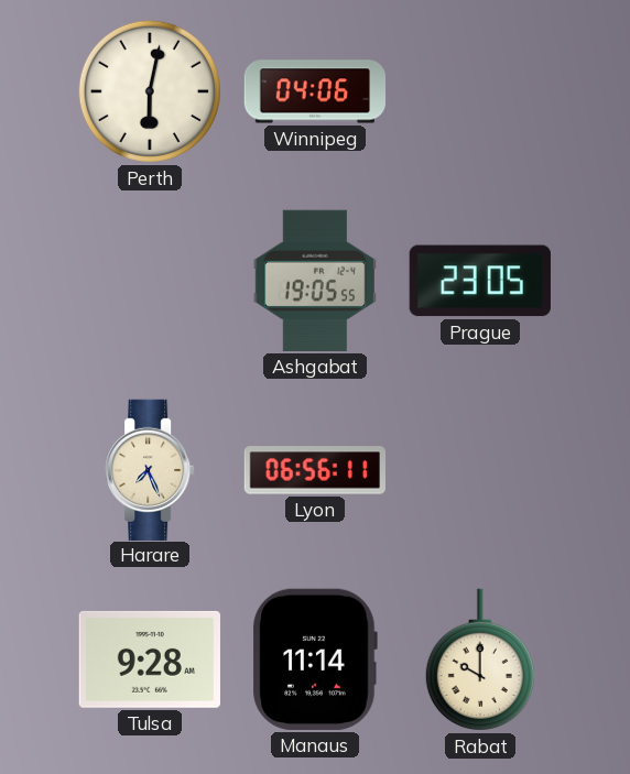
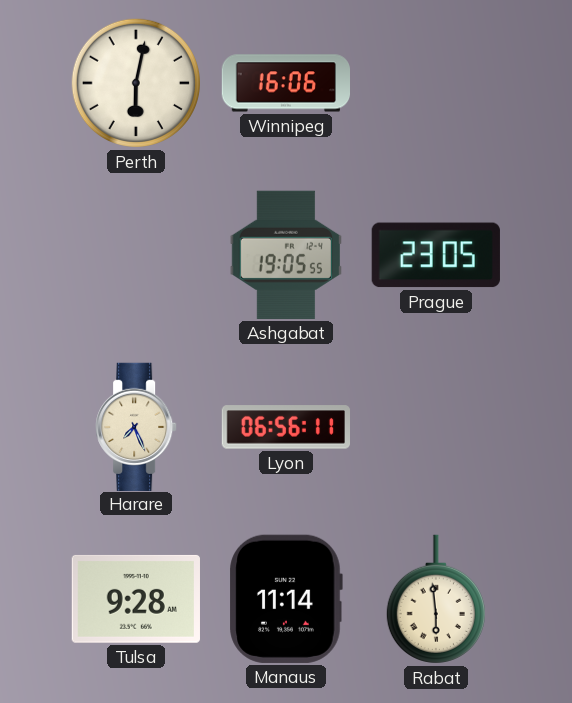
Winnipeg: 04:06 -> 16:06 (285, 83)
Rabat: 10:00 -> 5:59 (436, 599)
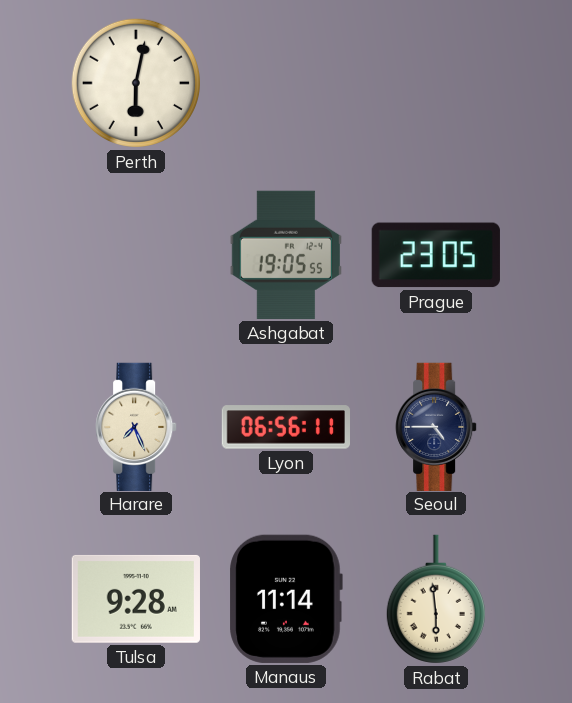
Winnipeg: 16:06 -> none (285, 83)
Seoul: none -> 4:45 (436, 426)
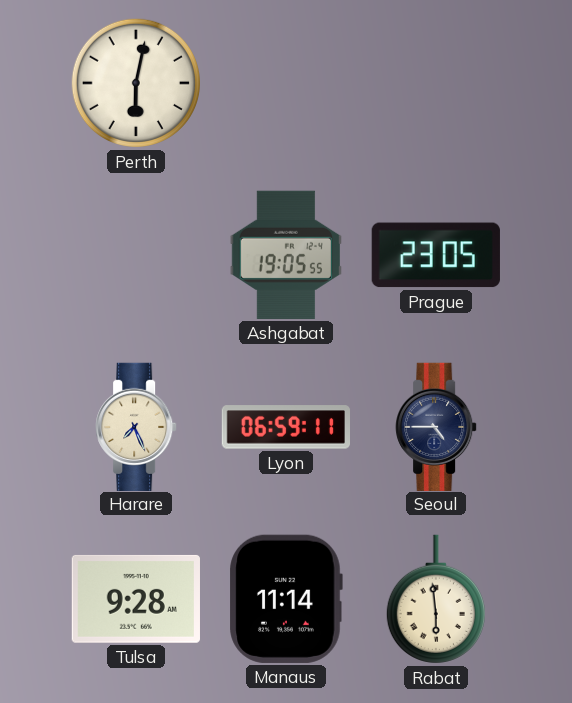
Lyon: 06:56 -> 06:59 (285, 427)
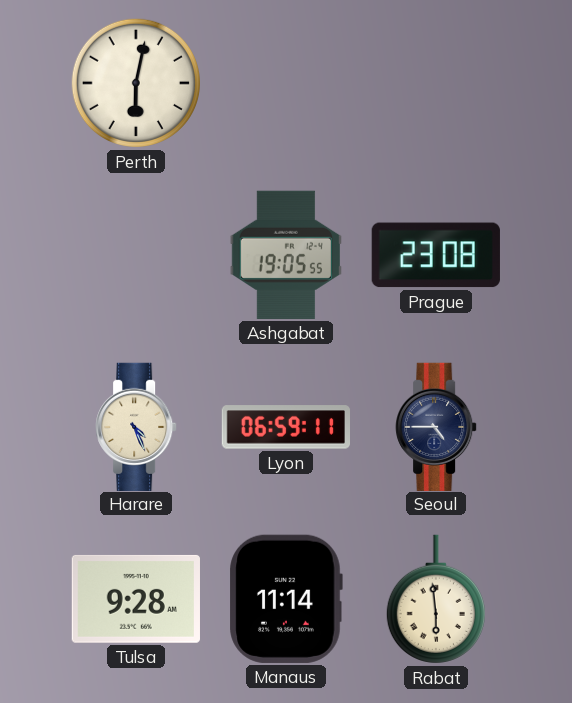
Prague: 23:05 -> 23:08 (436, 255)
Harare: 7:26 -> 4:26 (136, 426)
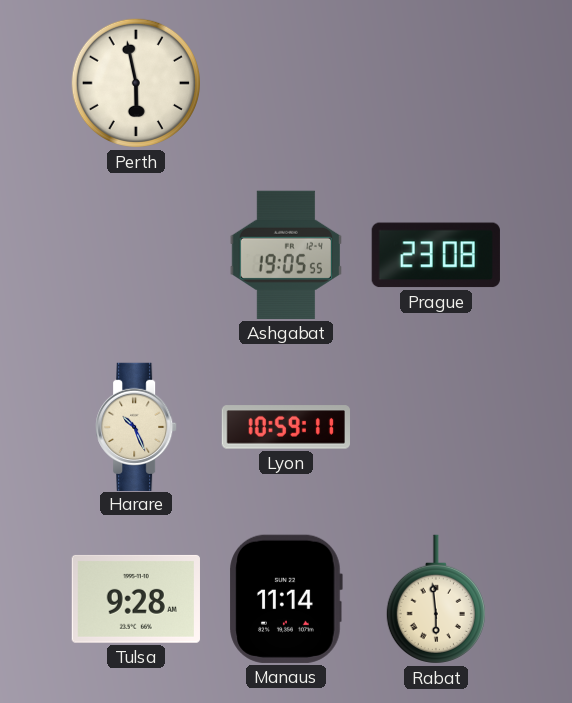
Perth: 6:02 -> 5:58 (136, 83)
Harare: 4:26 -> 10:26 (136, 426)
Lyon: 06:59 -> 10:59 (285, 427)
Seoul: 4:45 -> none (436, 426)
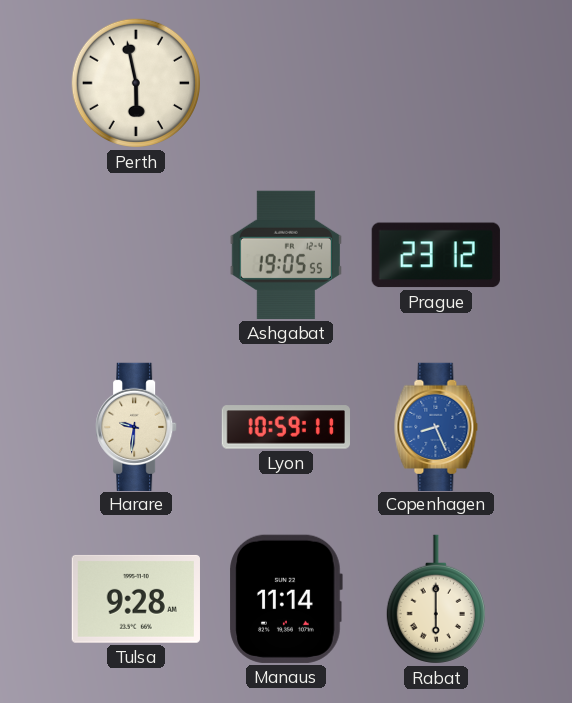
Prague: 23:08 -> 23:12 (436, 255)
Harare: 10:26 -> 9:31 (136, 426)
Copenhagen: none -> 8:26 (436, 426)
Rabat: 5:59 -> 6:00 (436, 599)
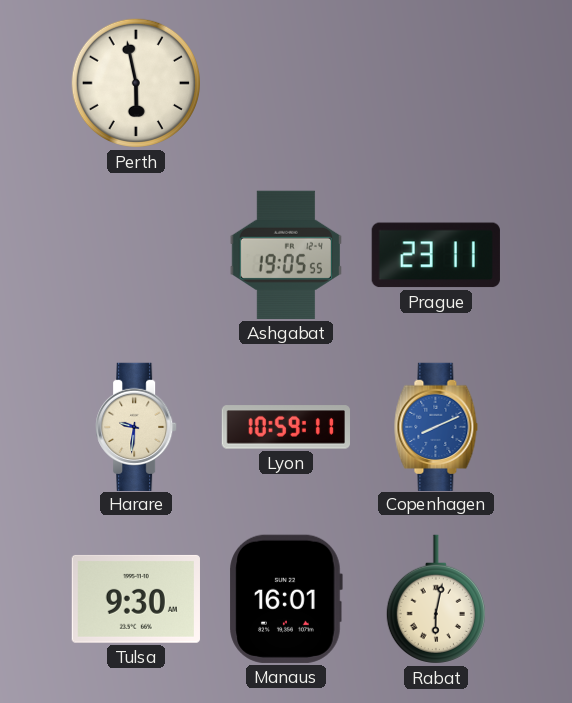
Prague: 23:12 -> 23:11 (436, 255)
Copenhagen: 8:26 -> 8:11 (436, 426)
Tulsa: 9:28 -> 9:30 (136, 599)
Manaus: 11:14 -> 16:01 (286, 599)
Rabat: 6:00 -> 6:02 (436, 599)
